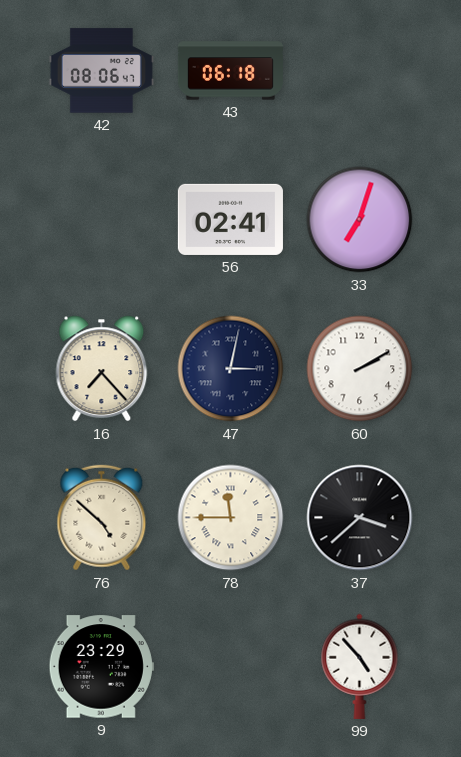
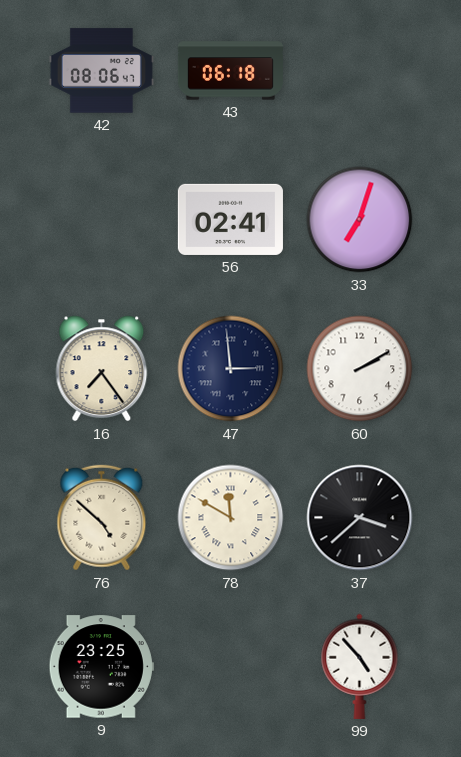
16: 7:23 -> 7:24 (102, 369)
47: 3:02 -> 2:59 (231, 369)
78: 11:45 -> 11:50 (231, 518)
9: 23:29 -> 23:25 (101, 667)
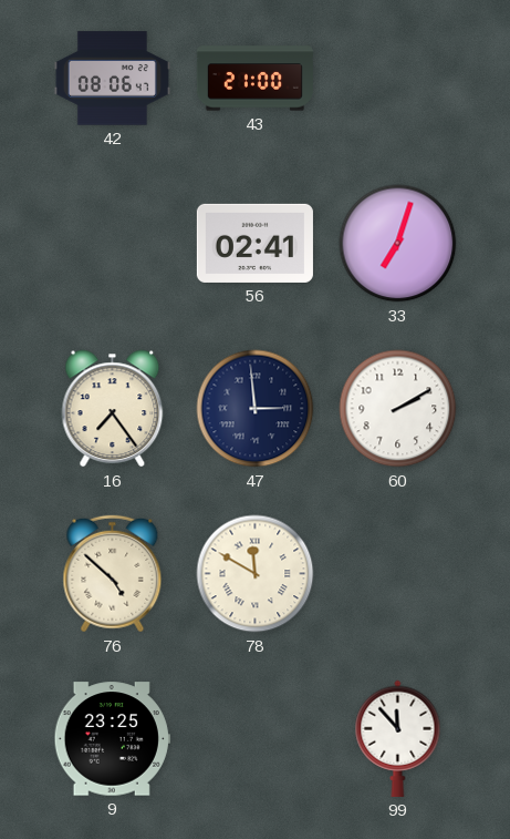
43: 06:18 -> 21:00 (254, 79)
37: 3:38 -> none (360, 518)
99: 4:53 -> 11:53 (398, 738)
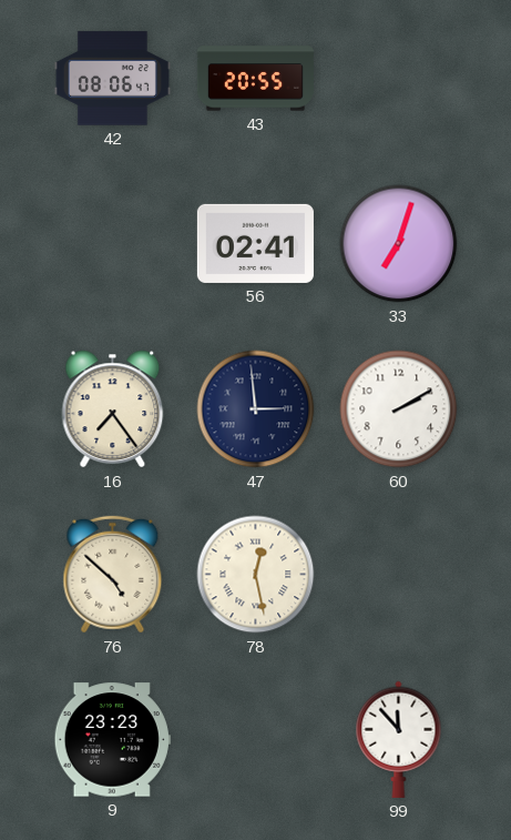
43: 21:00 -> 20:55 (255, 79)
78: 11:50 -> 12:28 (256, 575)
9: 23:25 -> 23:23 (112, 740)
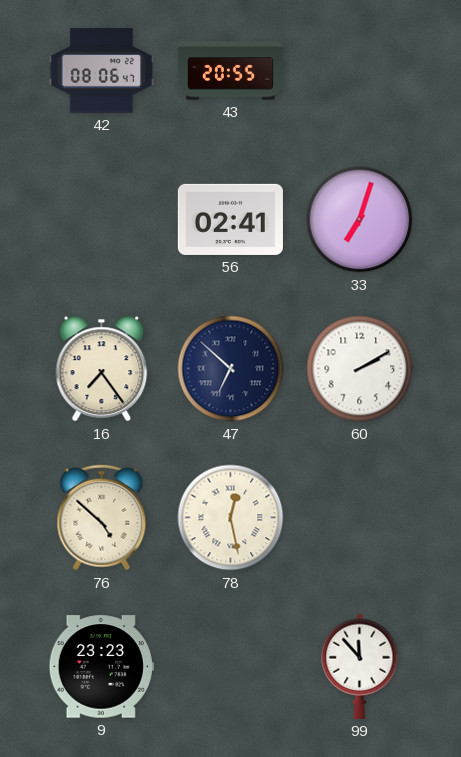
47: 2:59 -> 6:52 (231, 369)
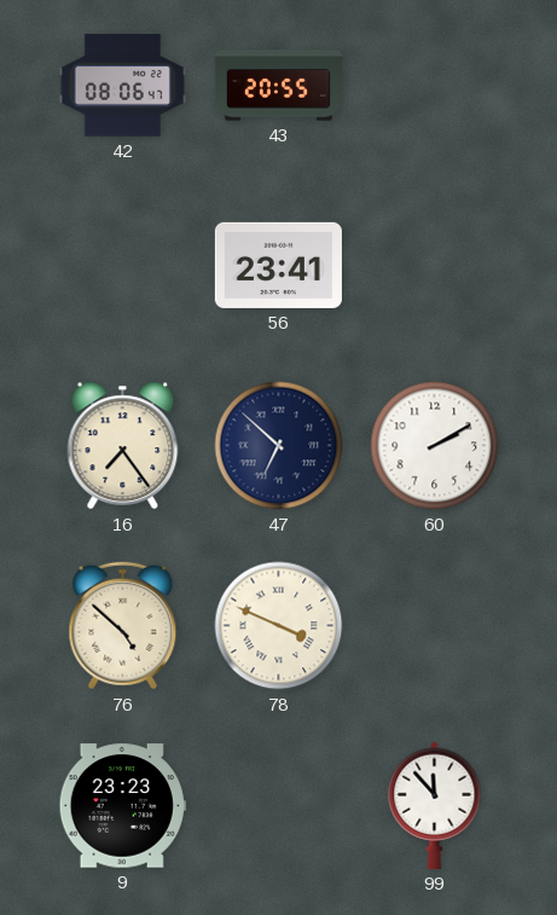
56: 02:41 -> 23:41 (278, 265)
33: 7:03 -> none (360, 220)
78: 12:28 -> 3:49 (279, 626)
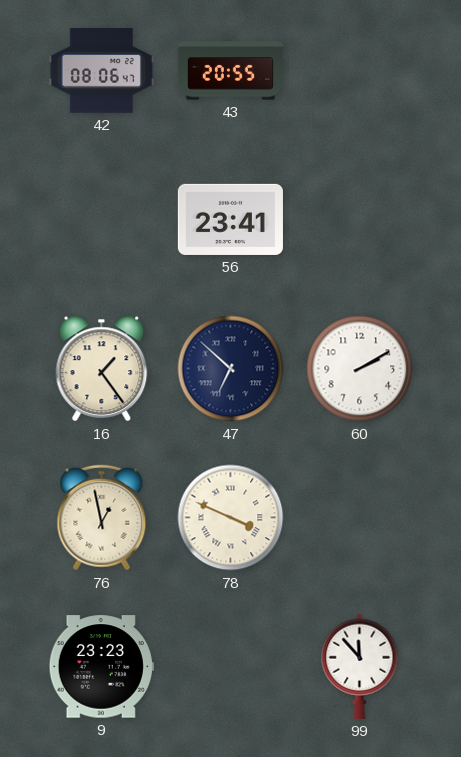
16: 7:24 -> 1:24 (102, 369)
76: 4:52 -> 12:58 (102, 518)
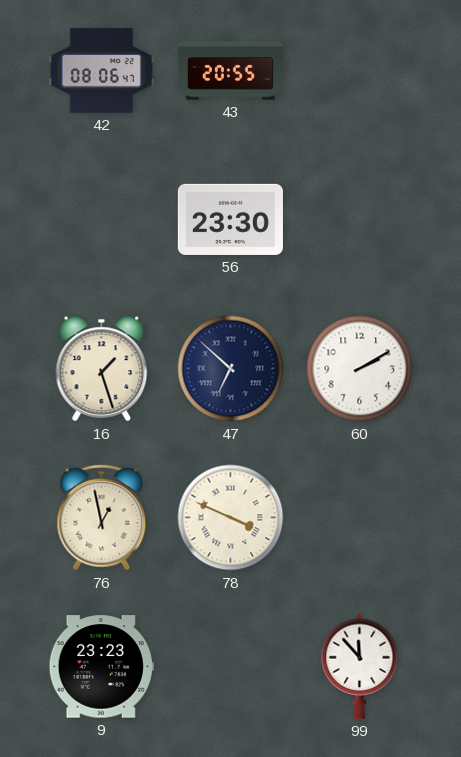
56: 23:41 -> 23:30 (230, 219)
16: 1:24 -> 1:27 (102, 369)
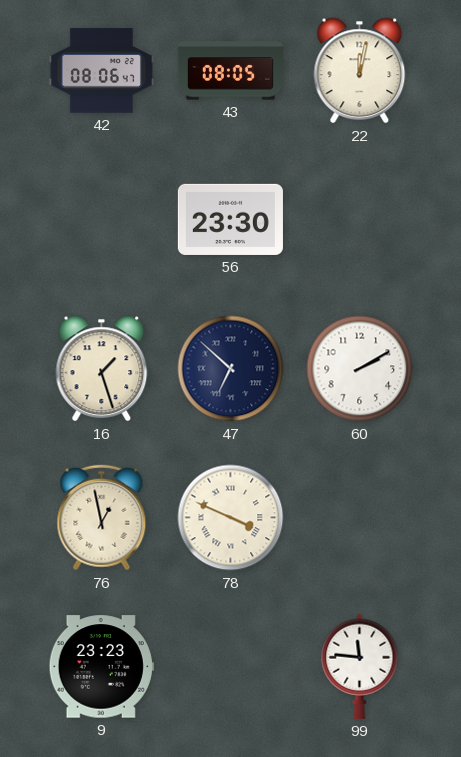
43: 20:55 -> 08:05 (230, 71)
22: none -> 12:02 (360, 71)
99: 11:53 -> 11:46 (360, 666)
